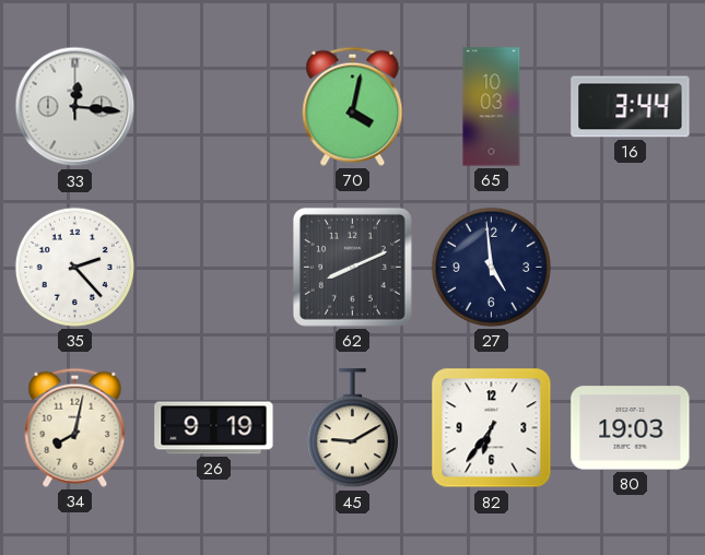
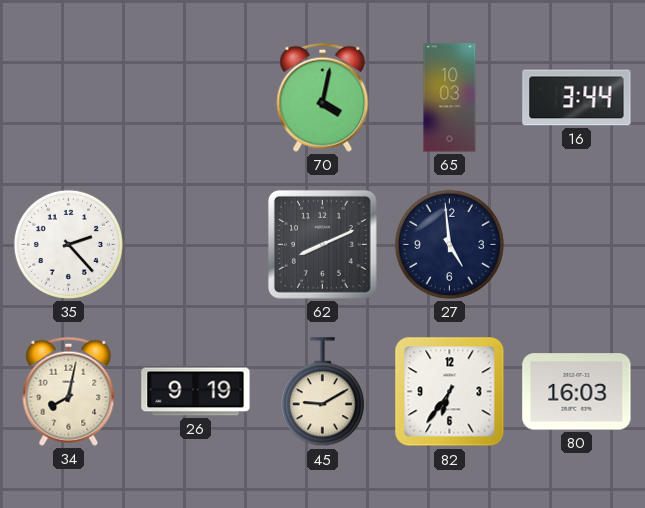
33: 12:16 -> none (75, 107)
80: 19:03 -> 16:03 (577, 392)
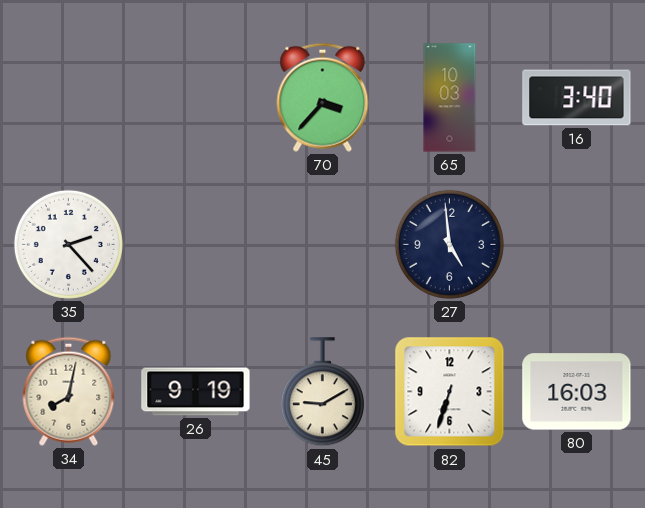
70: 4:02 -> 3:37 (323, 97)
16: 3:44 -> 3:40 (577, 98)
62: 8:11 -> none (322, 244)
82: 6:36 -> 6:33 (450, 392)
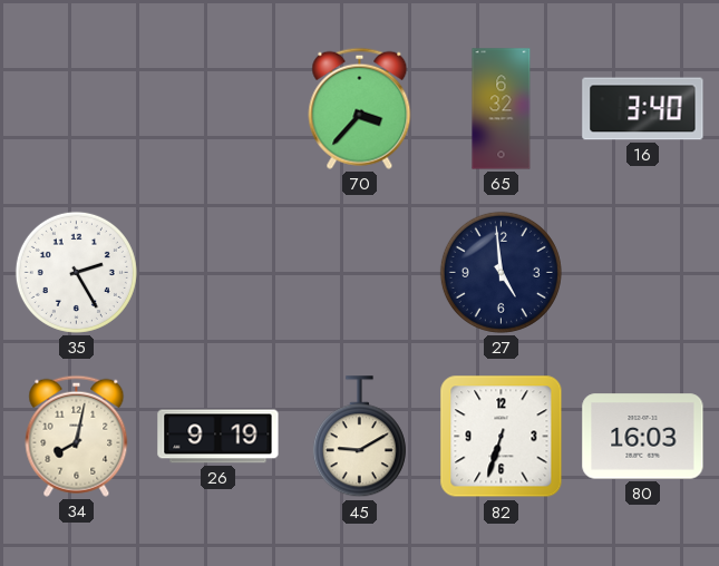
65: 10:03 -> 6:32 (502, 109)
35: 2:23 -> 2:25 (76, 272)
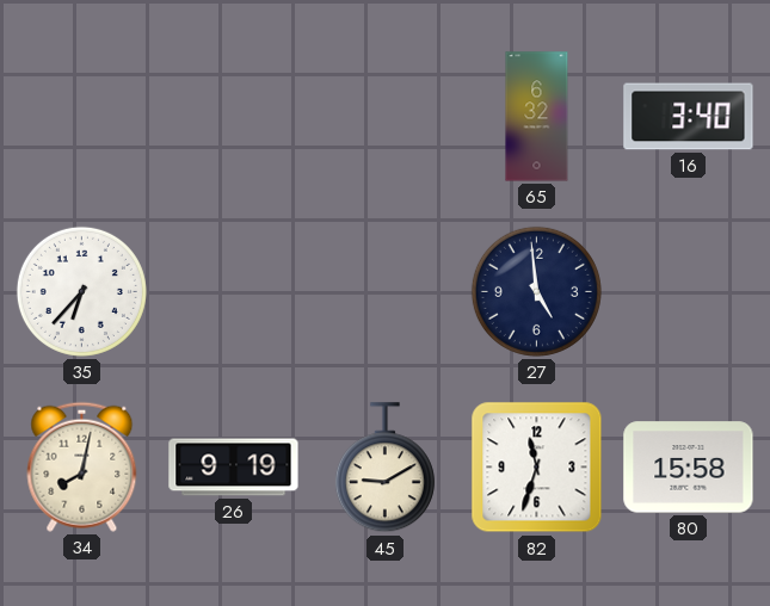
70: 3:37 -> none (360, 108)
35: 2:25 -> 6:37 (81, 291)
82: 6:33 -> 11:33 (537, 468)
80: 16:03 -> 15:58 (689, 468)
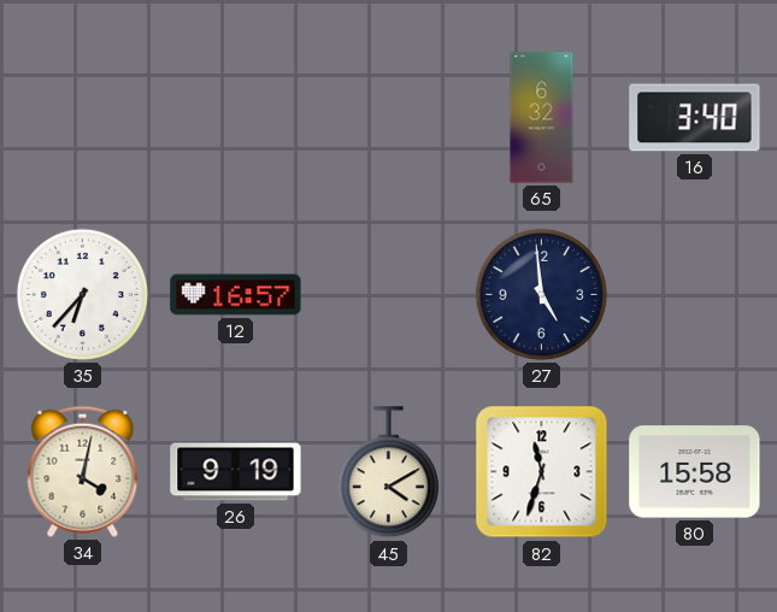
12: none -> 16:57 (236, 295)
34: 8:02 -> 4:02 (83, 471)
45: 9:10 -> 4:10 (388, 472)
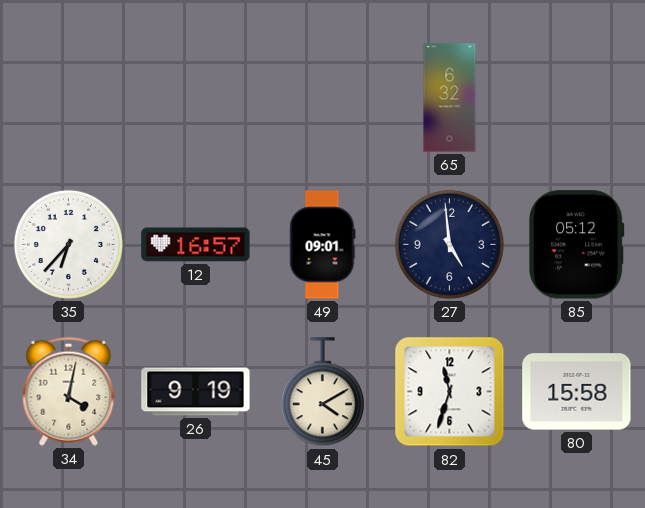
16: 3:40 -> none (695, 118)
49: none -> 09:01 (323, 245)
85: none -> 05:12 (577, 245)
